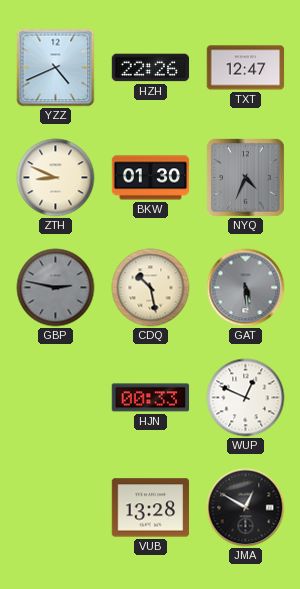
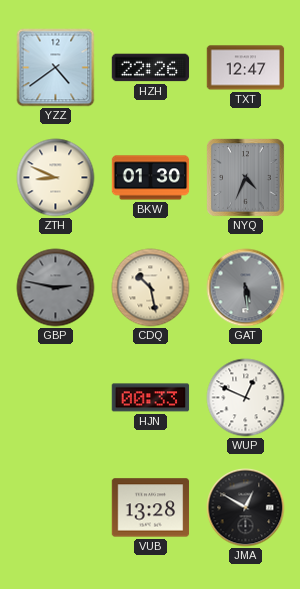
YZZ: 4:41 -> 4:39 (56, 68)
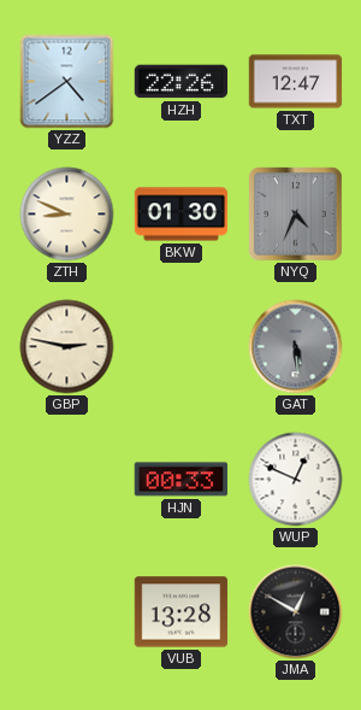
GBP dial: grey -> cream (67, 347)
CDQ: 10:28 -> none (151, 288)
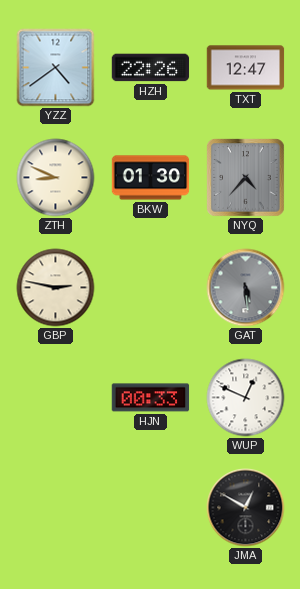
NYQ: 4:34 -> 4:37 (246, 178)
VUB: 13:28 -> none (182, 612)
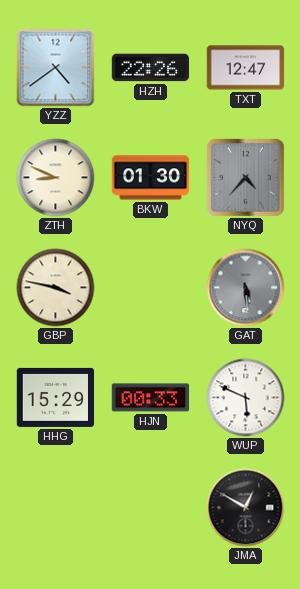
GBP: 2:47 -> 3:47 (56, 288)
HHG: none -> 15:29 (56, 397)
WUP: 12:49 -> 5:49 (246, 398)
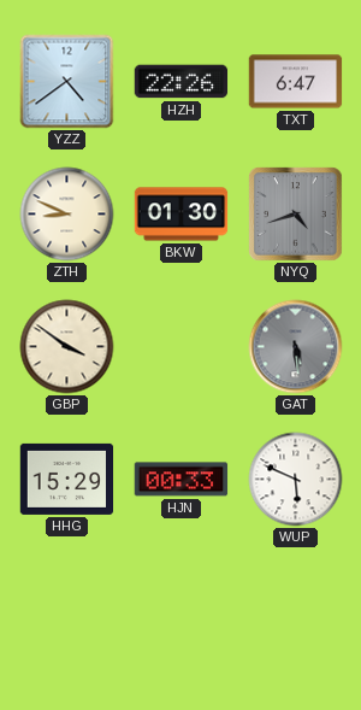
TXT: 12:47 -> 6:47 (296, 82)
NYQ: 4:37 -> 4:42 (296, 215)
GBP: 3:47 -> 3:51 (67, 347)
JMA: 12:50 -> none (246, 508)
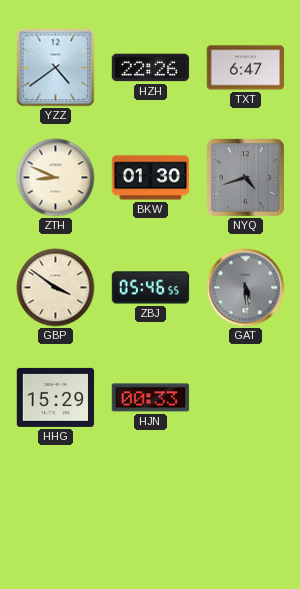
ZBJ: none -> 05:46 (151, 288)
WUP: 5:49 -> none (296, 480)
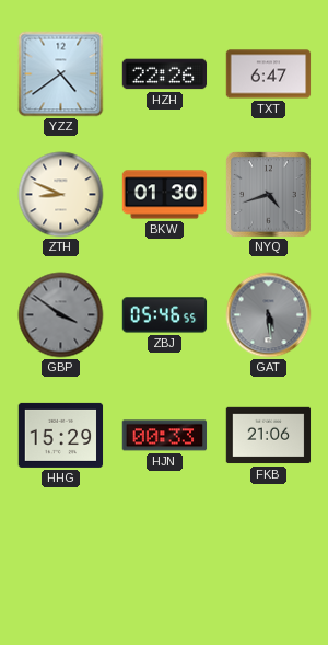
GBP dial: cream -> grey (61, 315)
FKB: none -> 21:06 (269, 436)
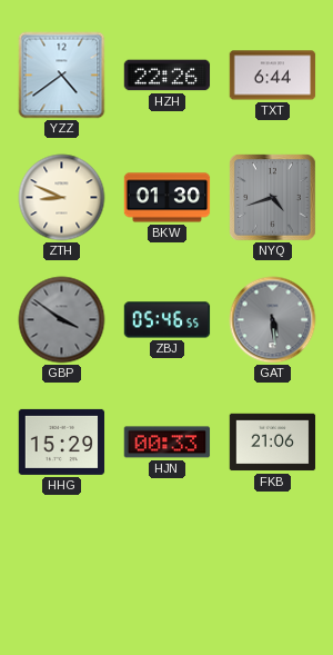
TXT: 6:47 -> 6:44 (273, 76)
